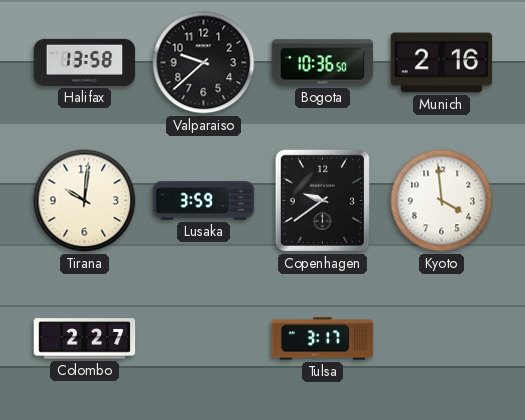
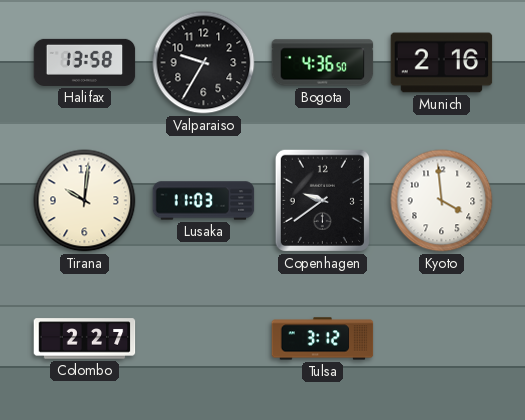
Valparaiso: 9:38 -> 9:35 (204, 63)
Bogota: 10:36 -> 4:36 (323, 63)
Lusaka: 3:59 -> 11:03 (204, 201)
Tulsa: 3:17 -> 3:12 (323, 339)
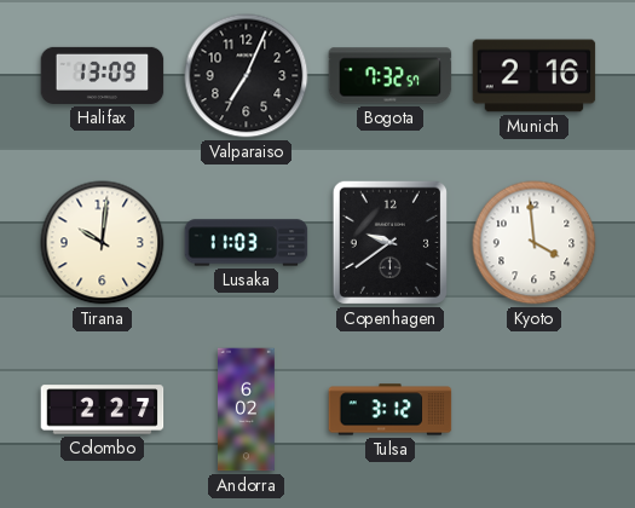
Halifax: 13:58 -> 13:09 (103, 75)
Valparaiso: 9:35 -> 7:04 (247, 76)
Bogota: 4:36 -> 7:32 (391, 76)
Andorra: none -> 6:02 (247, 410)
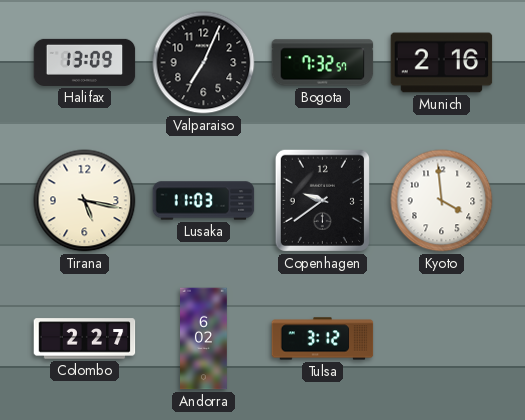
Tirana: 10:01 -> 5:17 (85, 201)
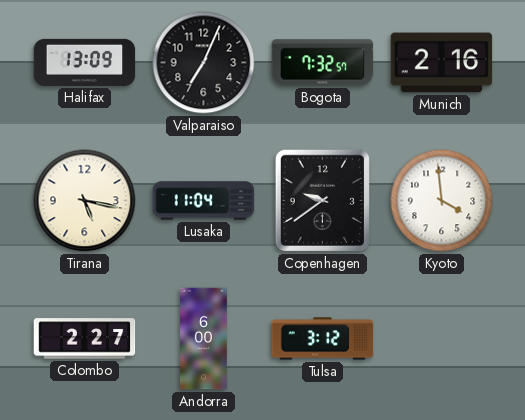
Lusaka: 11:03 -> 11:04 (204, 201)
Andorra: 6:02 -> 6:00 (204, 339)
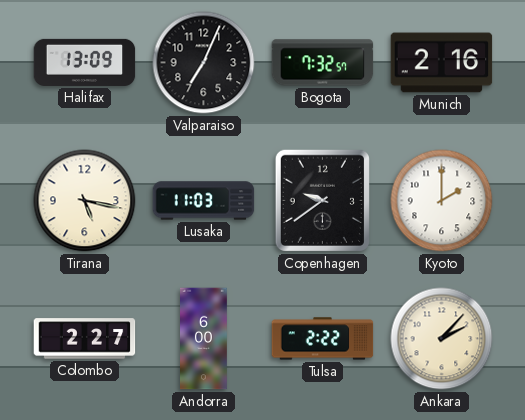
Lusaka: 11:04 -> 11:03 (204, 201)
Kyoto: 3:59 -> 2:00 (442, 201)
Tulsa: 3:12 -> 2:22 (323, 339)
Ankara: none -> 2:07 (442, 339)
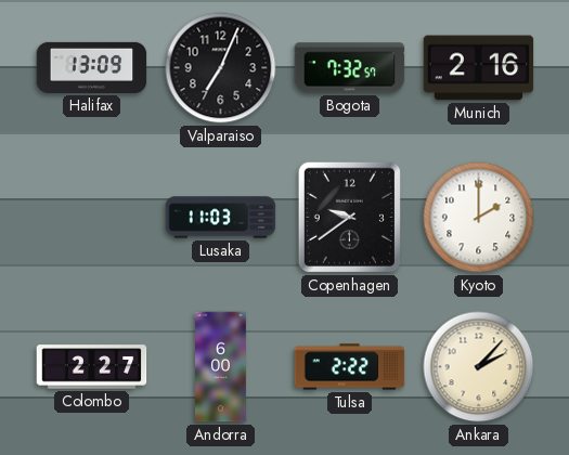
Tirana: 5:17 -> none (85, 201)
